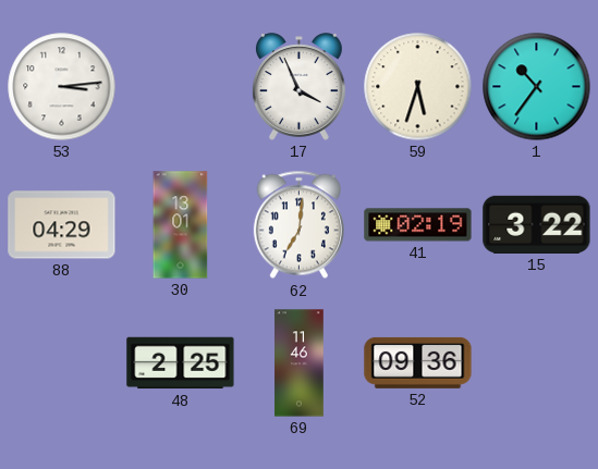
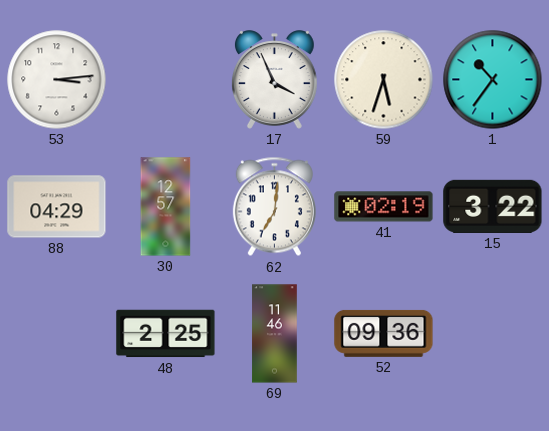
30: 13:01 -> 12:57 (166, 207)
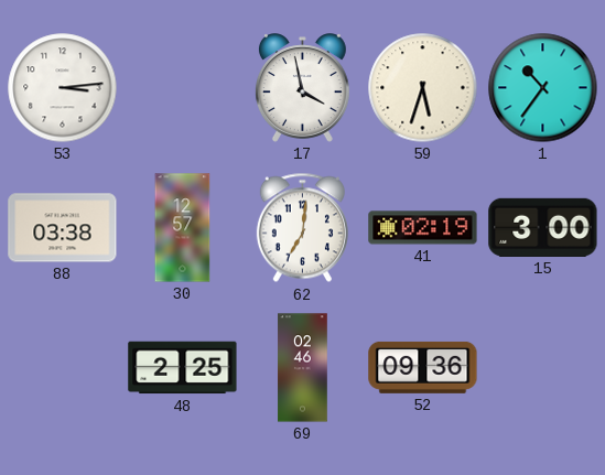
17: 3:56 -> 3:58 (302, 88)
88: 04:29 -> 03:38 (63, 228)
15: 3:22 -> 3:00 (543, 227)
69: 11:46 -> 02:46 (303, 368)
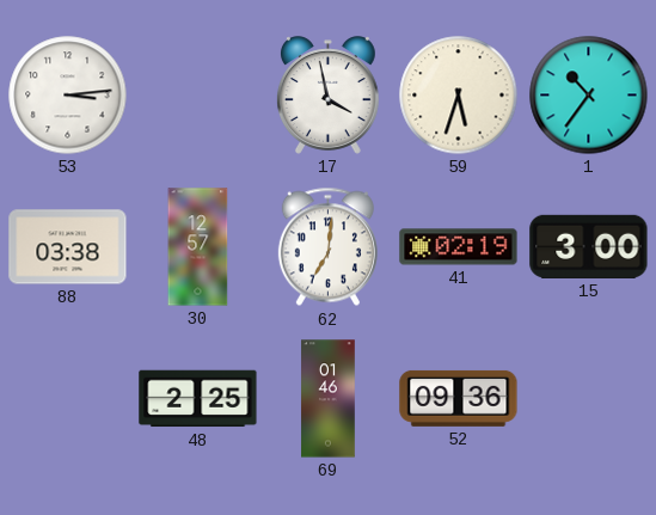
69: 02:46 -> 01:46 (329, 399)
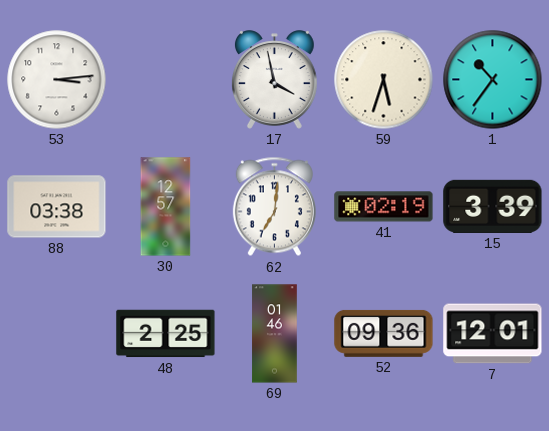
15: 3:00 -> 3:39 (493, 206)
7: none -> 12:01 (493, 334)
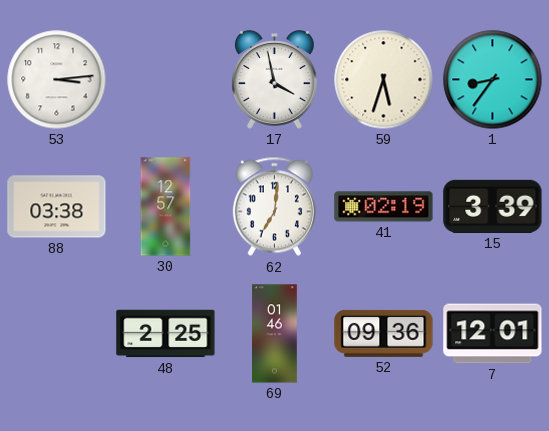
1: 10:36 -> 8:36 (493, 80)
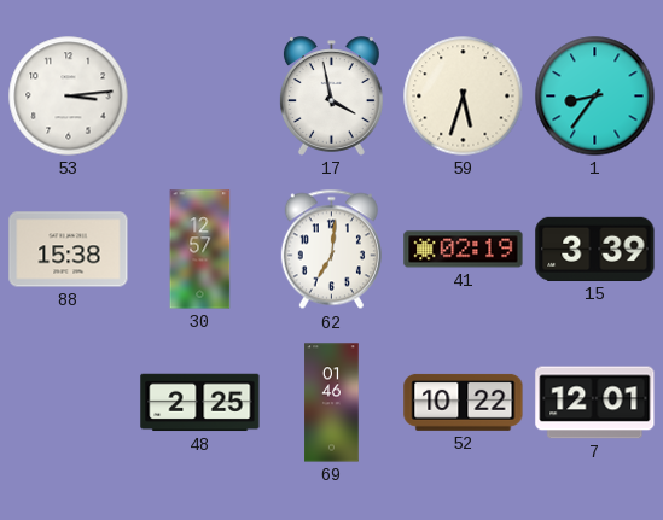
88: 03:38 -> 15:38 (69, 250)
52: 09:36 -> 10:22 (464, 402)
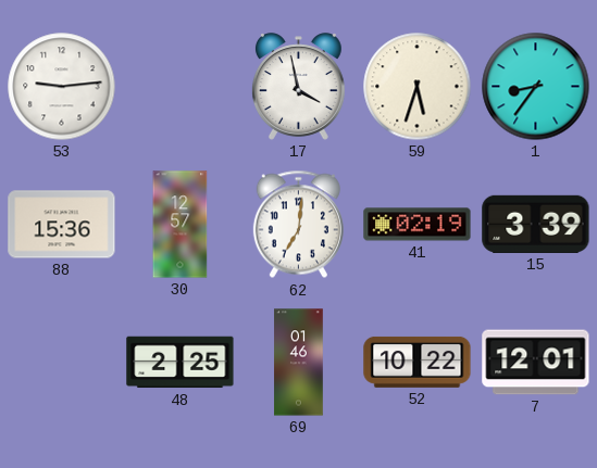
53: 3:14 -> 9:14 (62, 87)
88: 15:38 -> 15:36 (62, 225)
